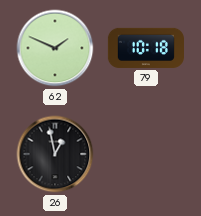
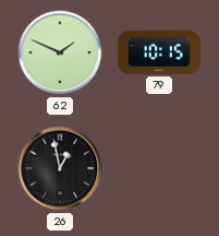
79: 10:18 -> 10:15 (158, 52)
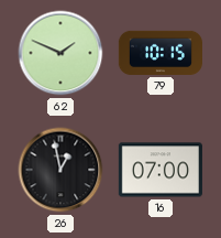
16: none -> 07:00 (161, 170)
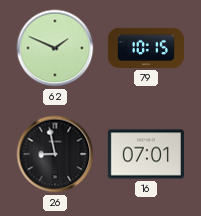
26: 12:58 -> 8:58 (55, 154)
16: 07:00 -> 07:01 (146, 154)
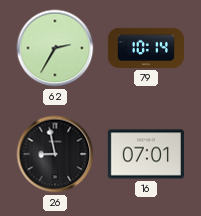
62: 1:49 -> 2:35 (55, 48)
79: 10:15 -> 10:14 (145, 48)
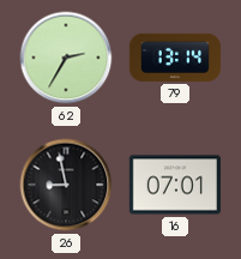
79: 10:14 -> 13:14 (174, 58)
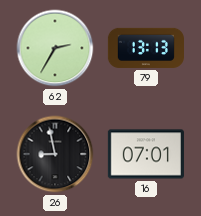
79: 13:14 -> 13:13 (145, 48)
